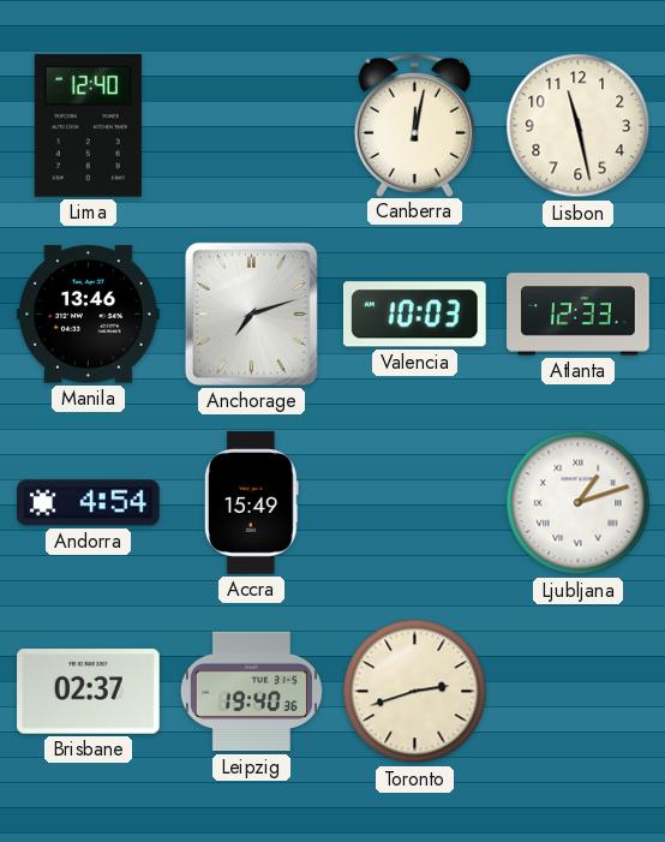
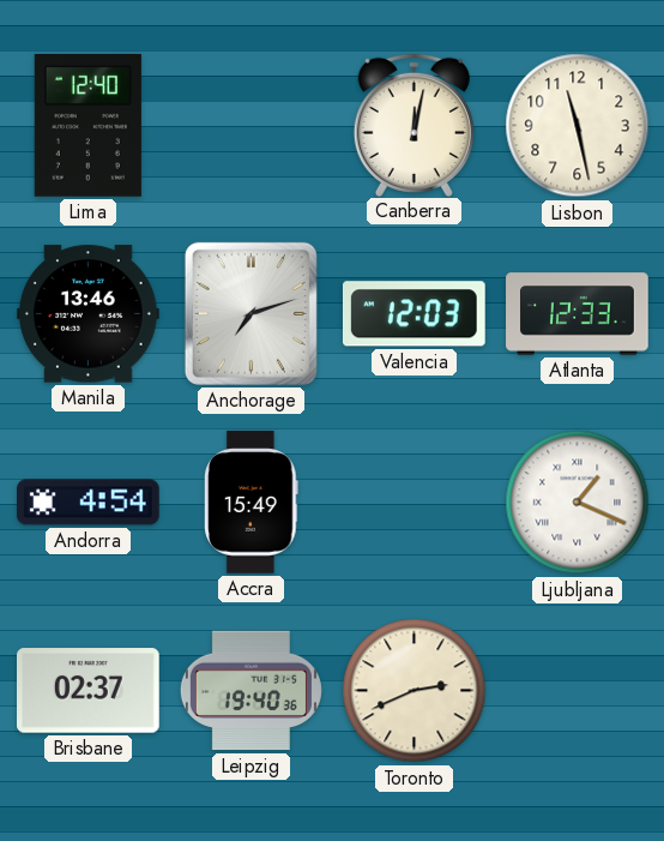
Valencia: 10:03 -> 12:03 (414, 314)
Ljubljana: 1:12 -> 1:19 (578, 503)
Toronto: 2:42 -> 2:41 (415, 691)
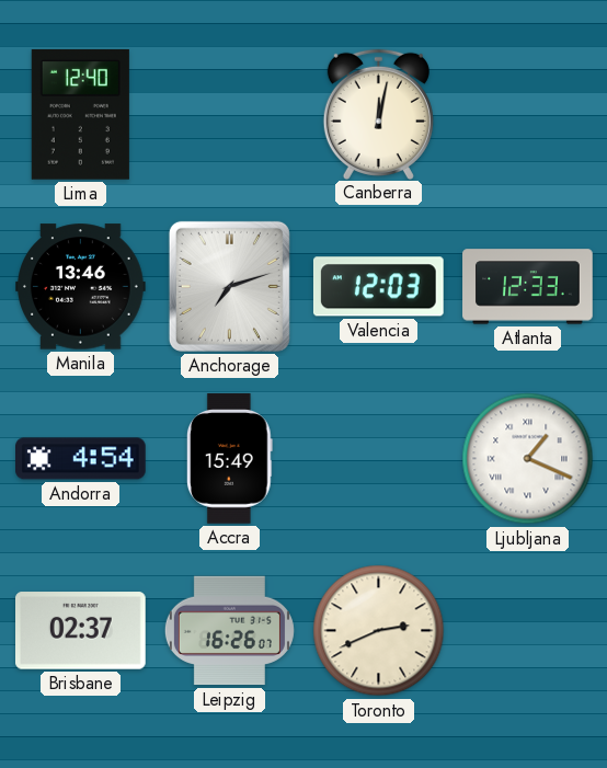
Lisbon: 11:28 -> none (578, 126)
Leipzig: 19:40 -> 16:26 (229, 631)
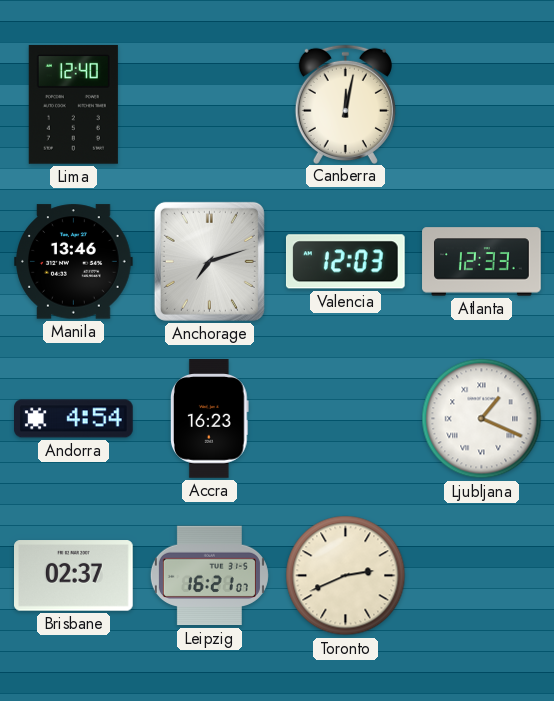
Accra: 15:49 -> 16:23 (209, 419)
Leipzig: 16:26 -> 16:21 (209, 576)
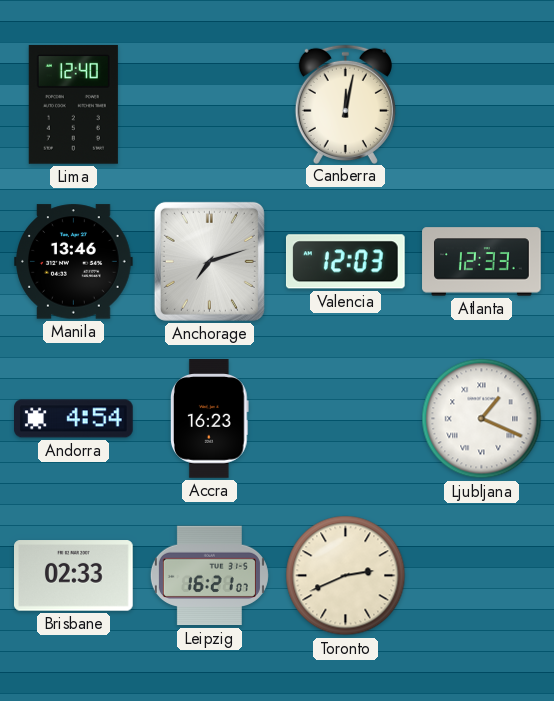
Brisbane: 02:37 -> 02:33 (74, 576)
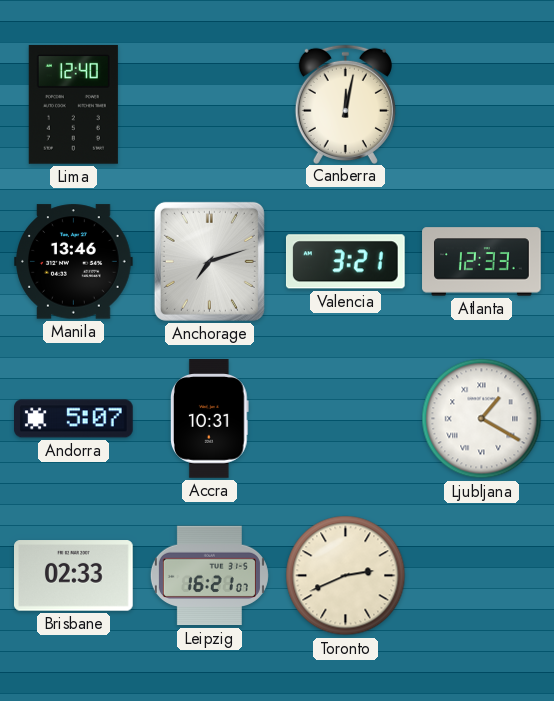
Valencia: 12:03 -> 3:21 (345, 262)
Andorra: 4:54 -> 5:07 (74, 419)
Accra: 16:23 -> 10:31 (209, 419)
Ljubljana: 1:19 -> 1:20 (482, 419)
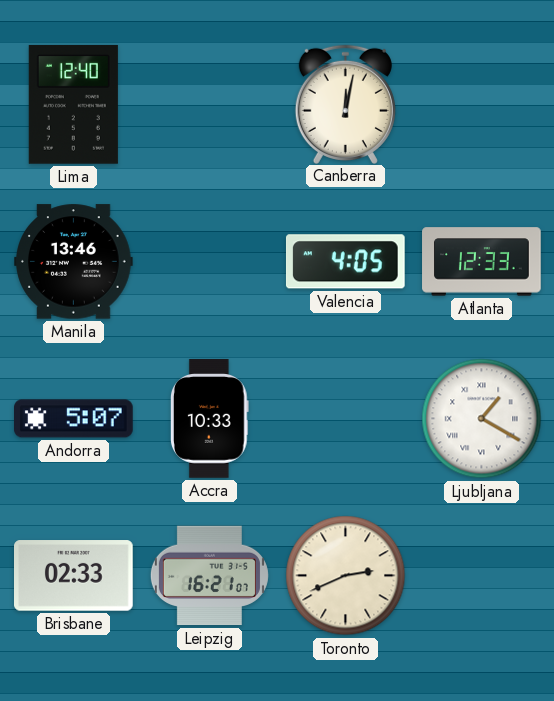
Anchorage: 7:12 -> none (209, 261)
Valencia: 3:21 -> 4:05 (345, 262)
Accra: 10:31 -> 10:33 (209, 419)
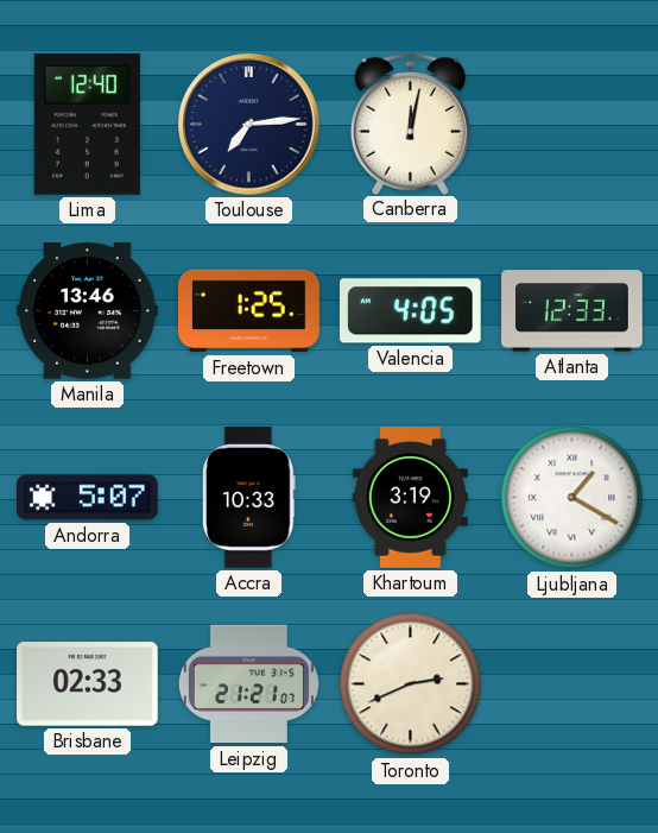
Toulouse: none -> 7:14 (248, 124)
Freetown: none -> 1:25 (249, 311)
Khartoum: none -> 3:19 (410, 498)
Leipzig: 16:21 -> 21:21 (248, 684)
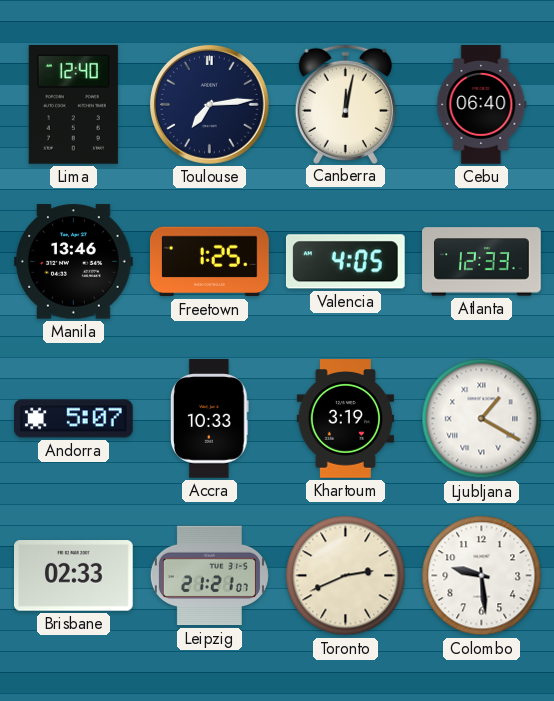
Cebu: none -> 06:40 (482, 105)
Colombo: none -> 9:29 (482, 576)
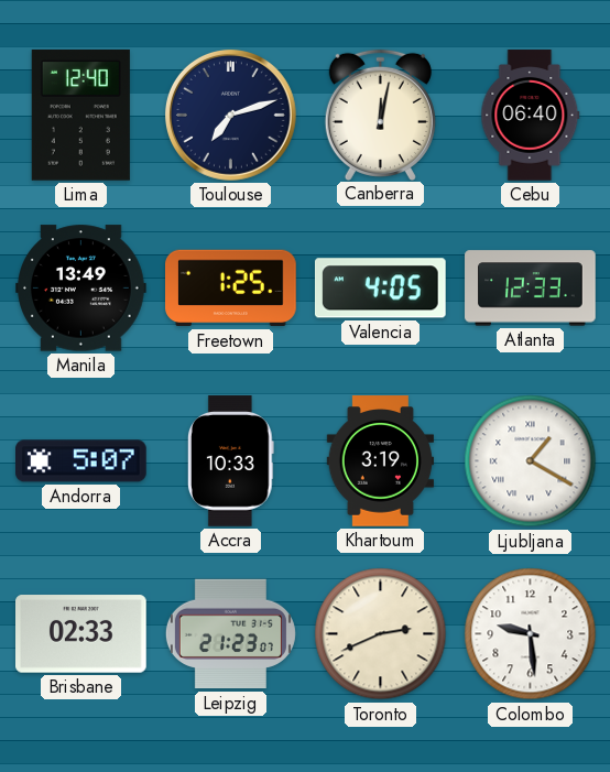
Toulouse: 7:14 -> 7:12 (230, 115)
Manila: 13:46 -> 13:49 (81, 289)
Leipzig: 21:21 -> 21:23 (230, 634)
